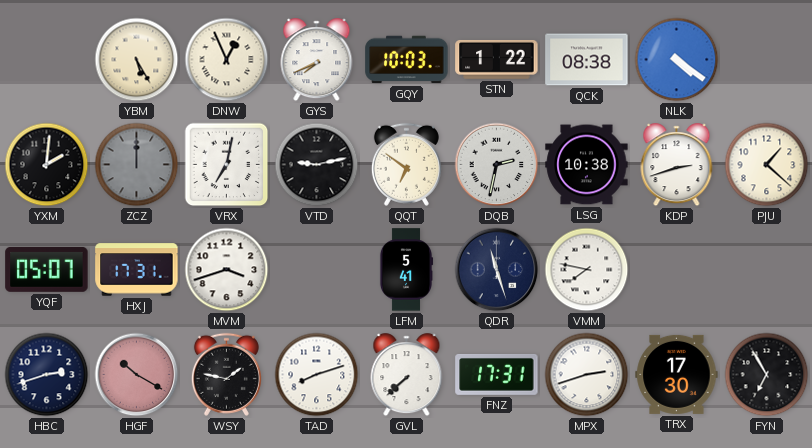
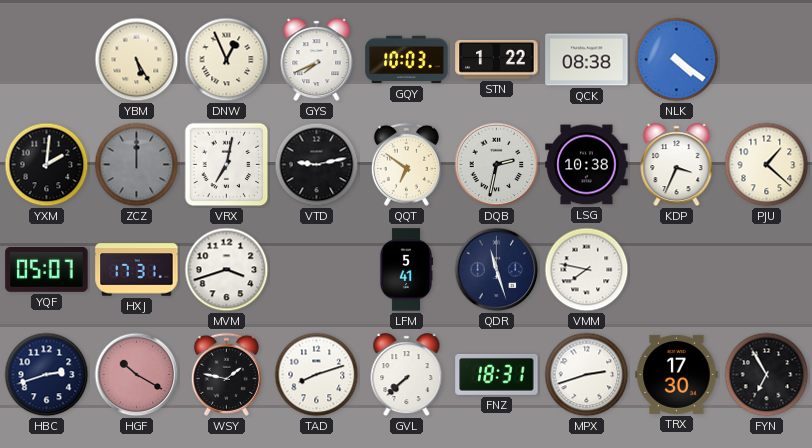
KDP: 2:42 -> 3:34 (677, 165)
FNZ: 17:31 -> 18:31 (497, 374)
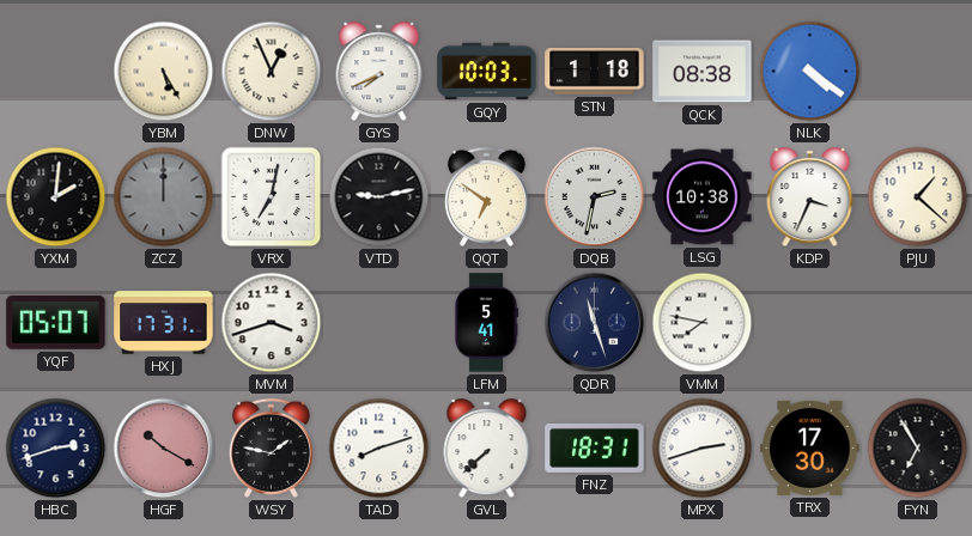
STN: 1:22 -> 1:18 (595, 72)
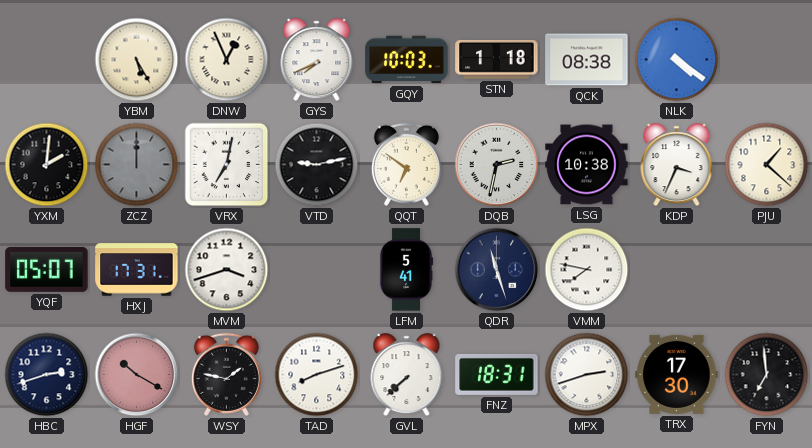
FYN: 6:55 -> 6:59 (767, 375)
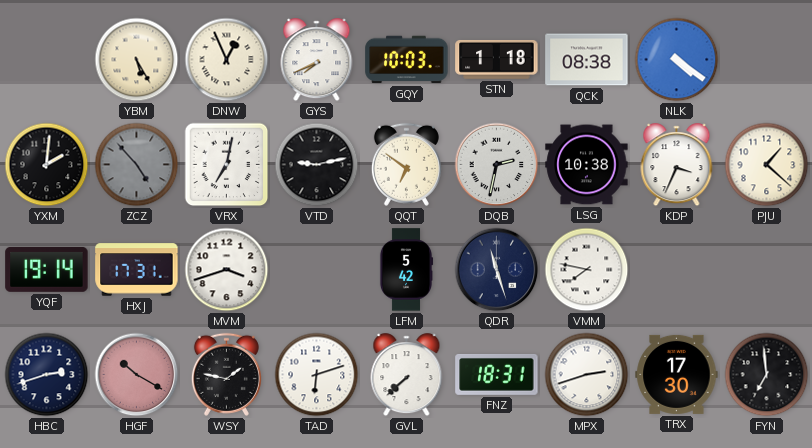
ZCZ: 12:00 -> 4:53 (137, 165)
YQF: 05:07 -> 19:14 (47, 269)
LFM: 5:41 -> 5:42 (406, 270)
TAD: 8:12 -> 6:12 (317, 375)
